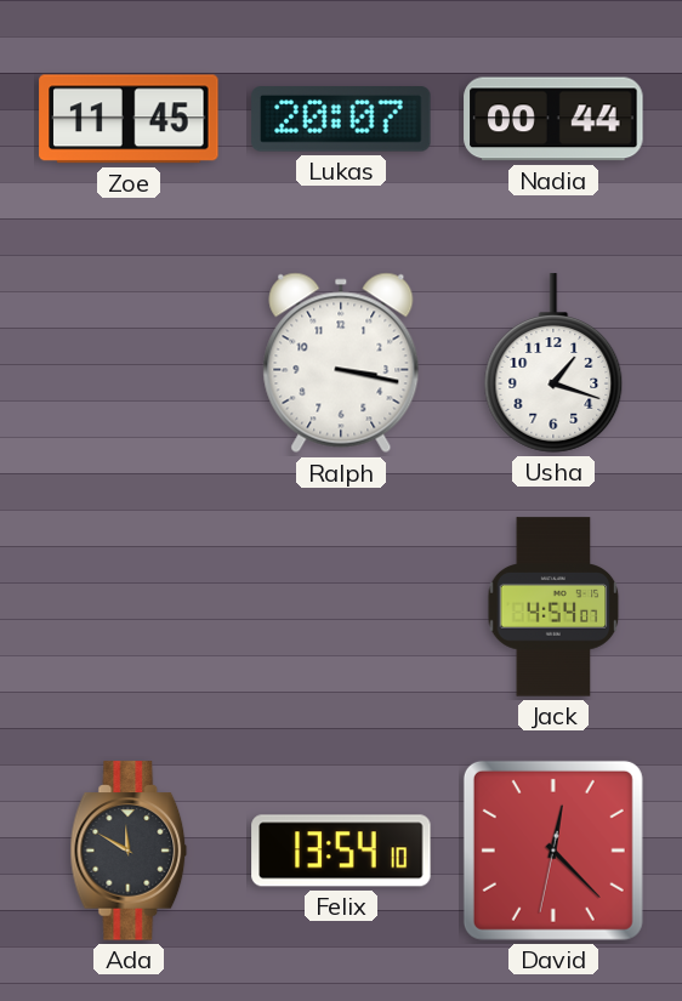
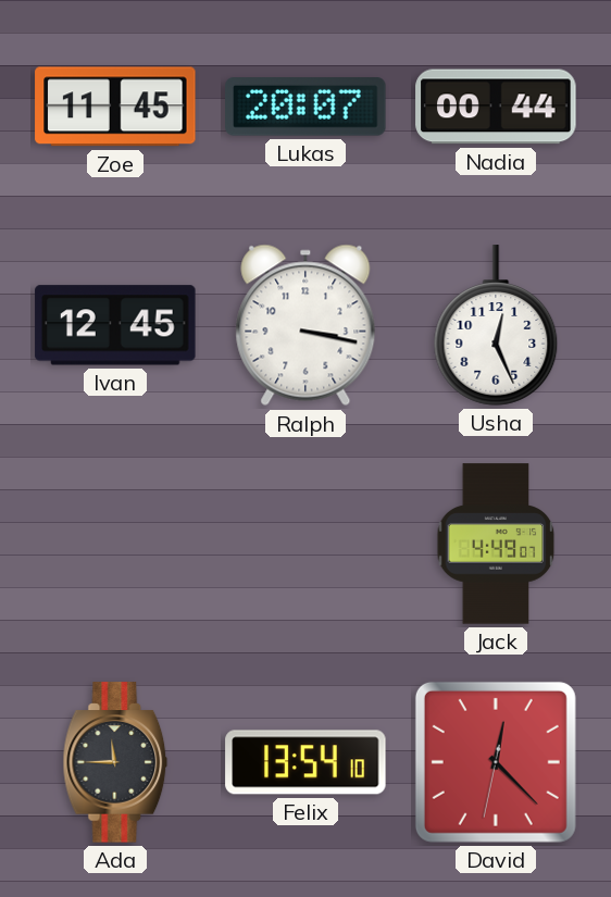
Ivan: none -> 12:45 (115, 325)
Usha: 1:18 -> 12:26 (496, 325)
Jack: 4:54 -> 4:49 (496, 544)
Ada: 11:50 -> 11:45 (115, 762)
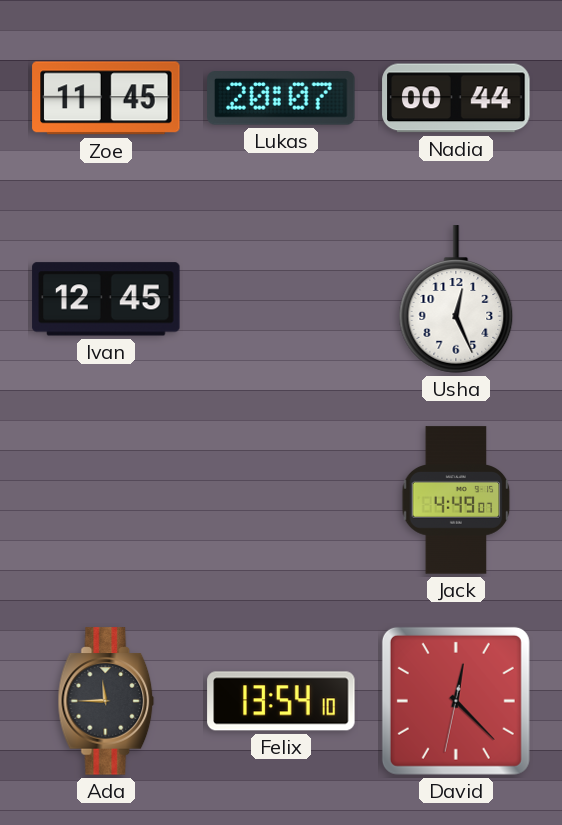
Ralph: 3:17 -> none (305, 325)
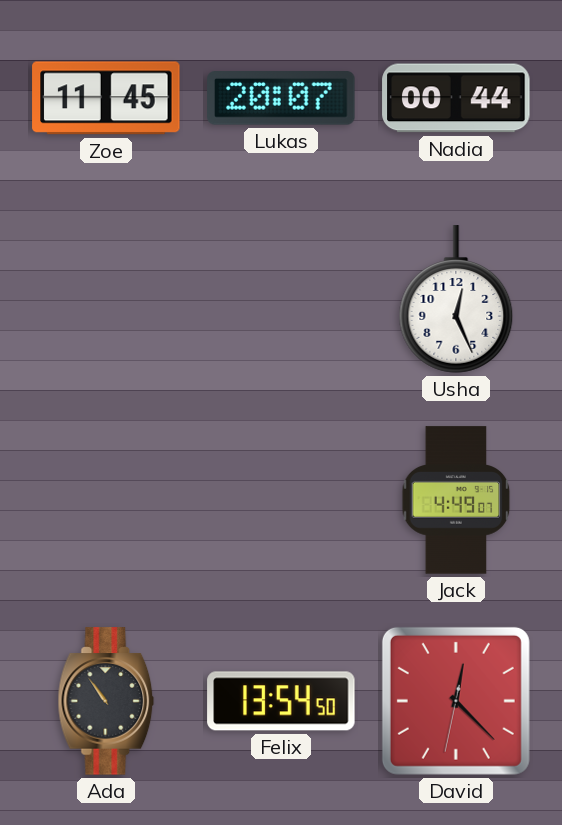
Ivan: 12:45 -> none (106, 299)
Ada: 11:45 -> 10:54 (106, 701)
Felix: 13:54:10 -> 13:54:50 (281, 701)
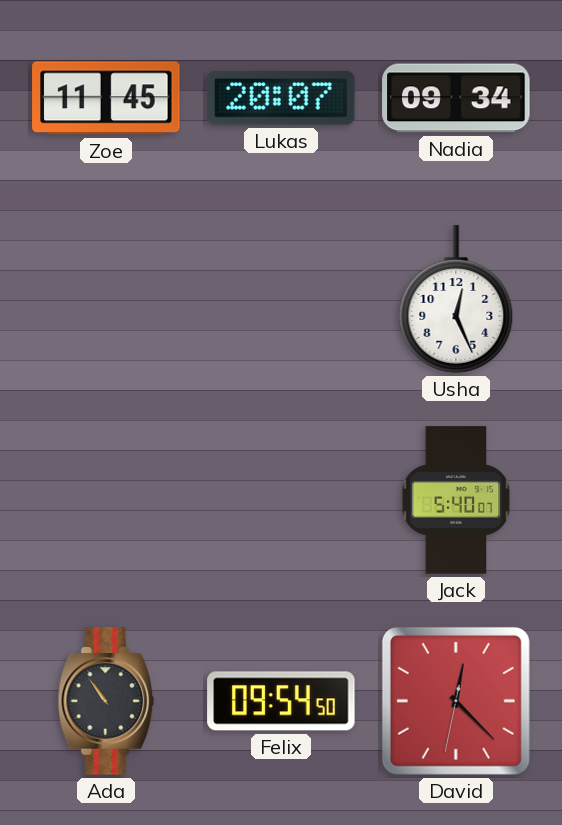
Nadia: 00:44 -> 09:34 (456, 98)
Jack: 4:49 -> 5:40 (456, 500)
Felix: 13:54 -> 09:54 (281, 701)
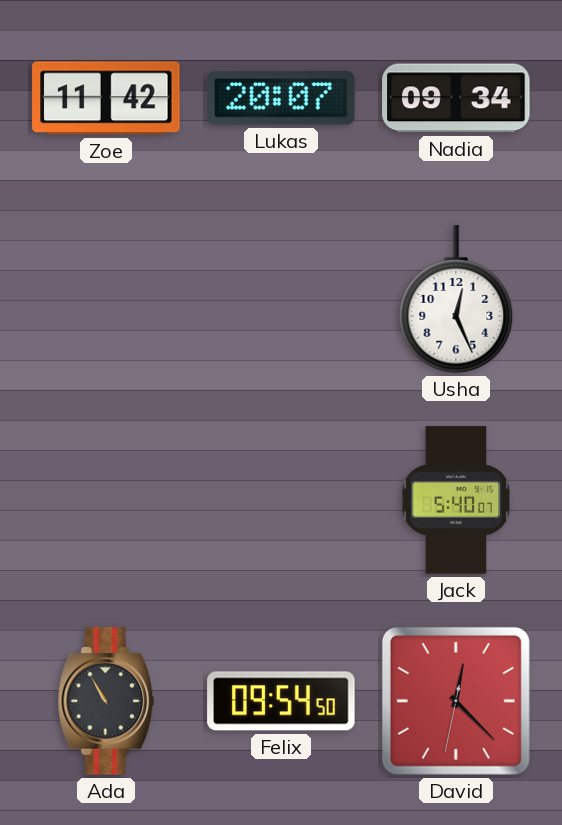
Zoe: 11:45 -> 11:42 (106, 98)
Ada: 10:54 -> 10:55 (106, 701)
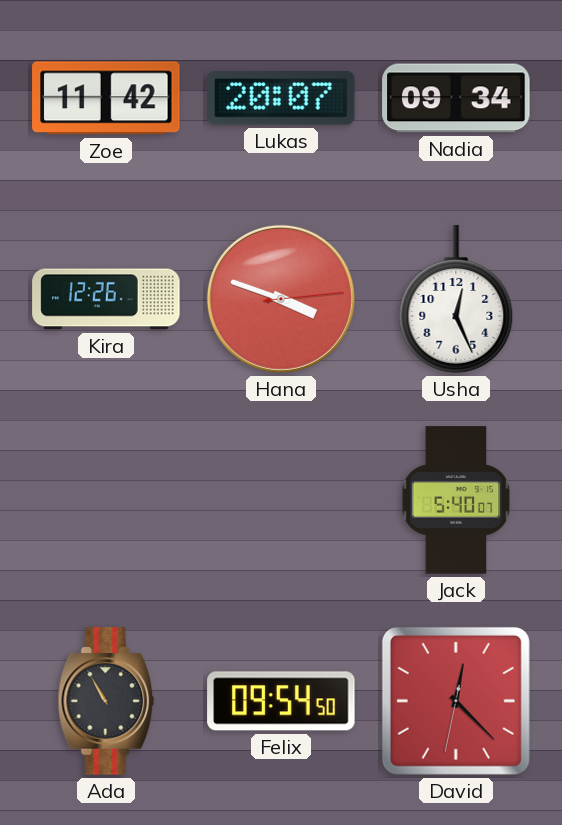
Kira: none -> 12:26 (106, 299)
Hana: none -> 3:48 (281, 299)
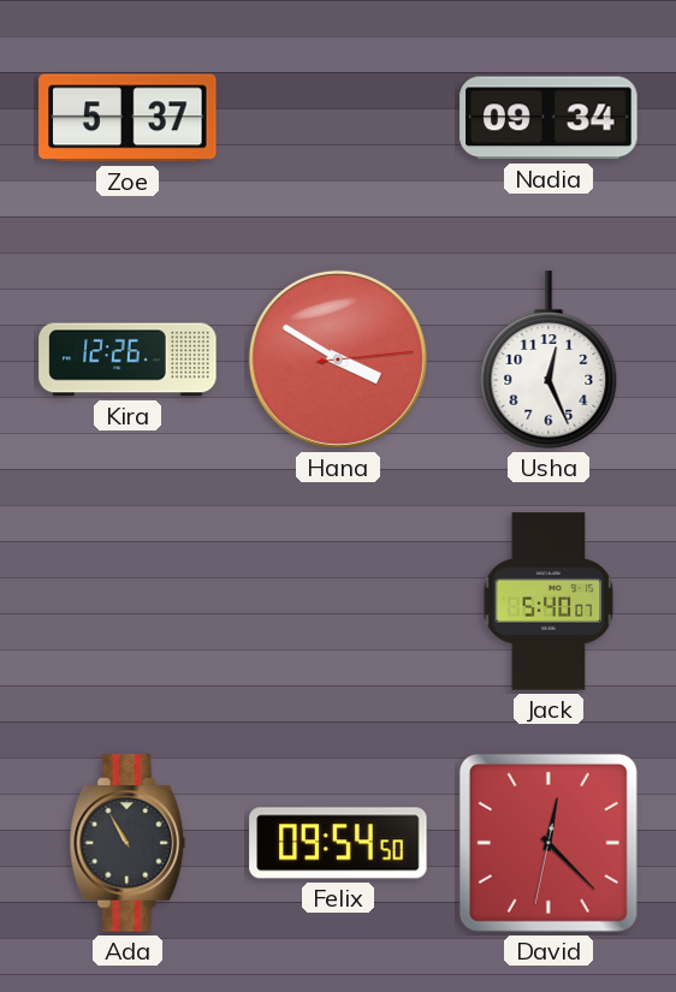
Zoe: 11:42 -> 5:37 (128, 118)
Lukas: 20:07 -> none (281, 99)
Hana: 3:48 -> 3:50 (338, 360)
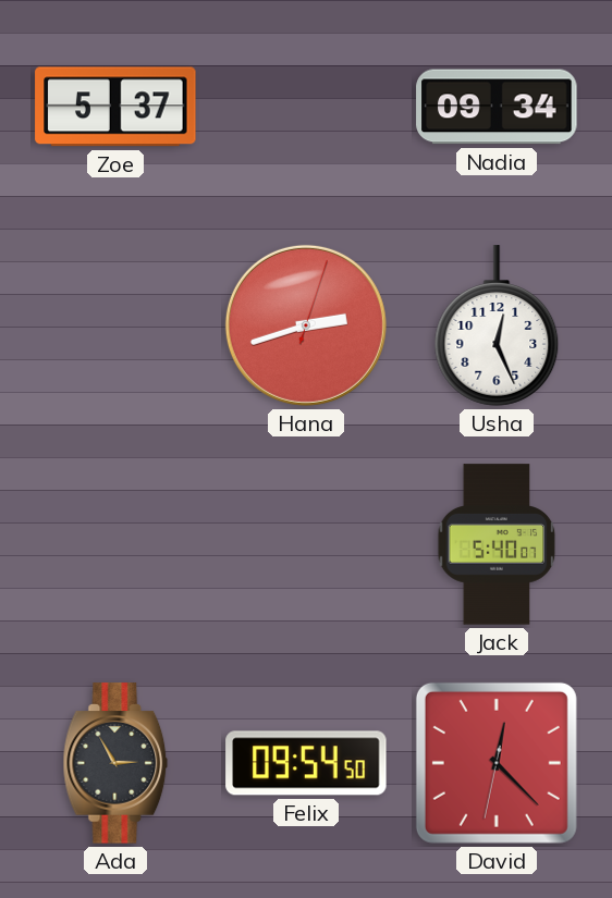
Kira: 12:26 -> none (128, 360)
Hana: 3:50 -> 2:42 (306, 325)
Ada: 10:55 -> 2:55 (115, 763)
